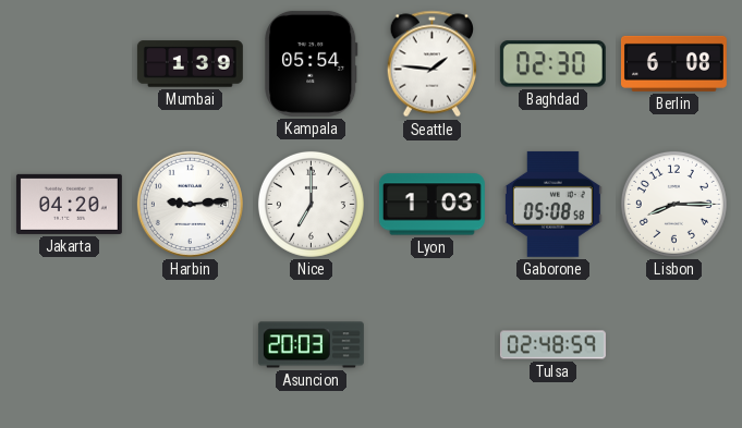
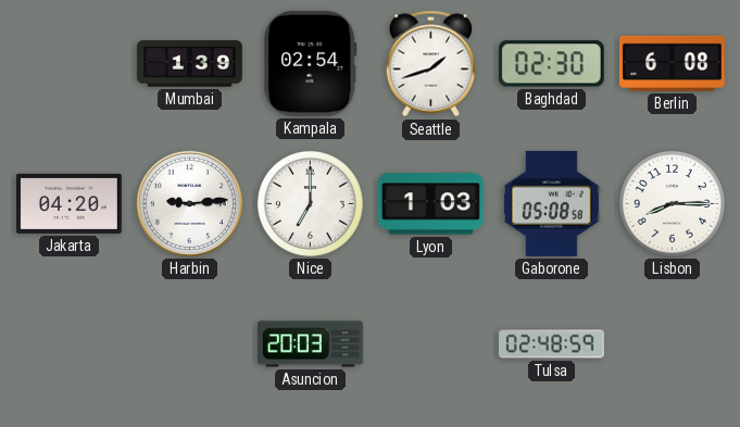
Kampala: 05:54 -> 02:54 (311, 63)
Seattle: 1:46 -> 1:42 (431, 64)
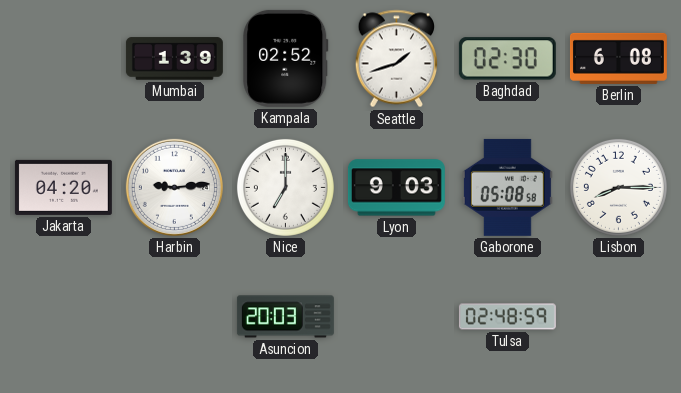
Kampala: 02:54 -> 02:52 (286, 58)
Lyon: 1:03 -> 9:03 (396, 188)
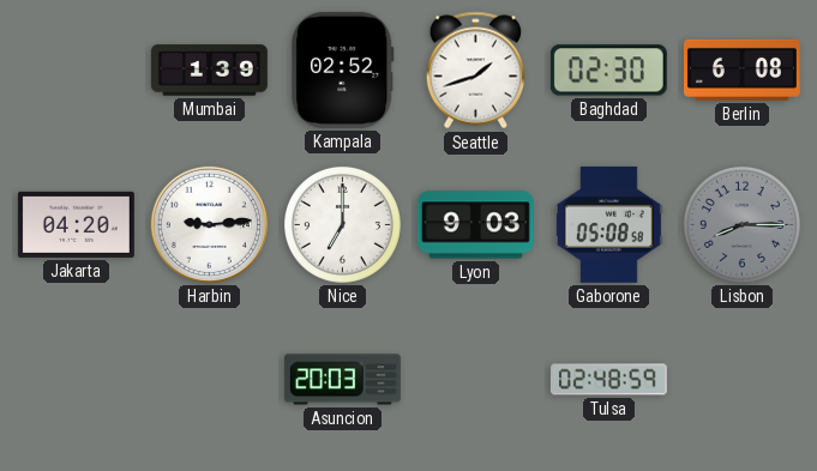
Lisbon dial: white -> grey (741, 224)
